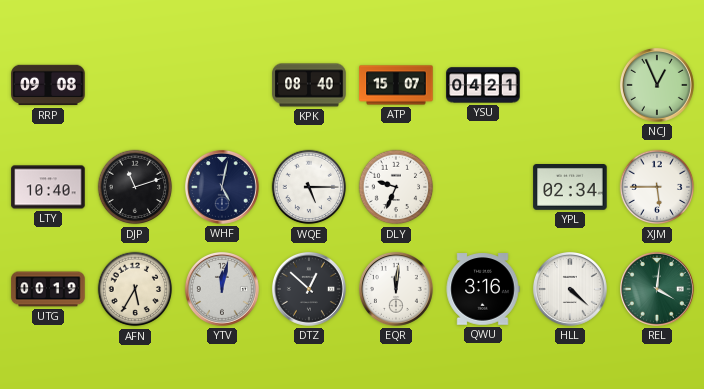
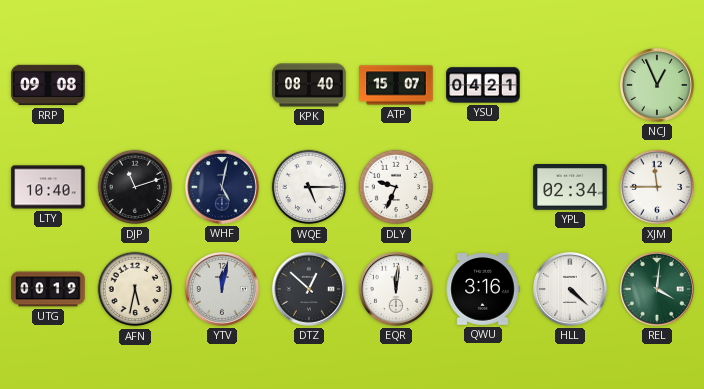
XJM: 5:45 -> 11:45 (657, 187)
AFN: 5:35 -> 5:32 (135, 289)
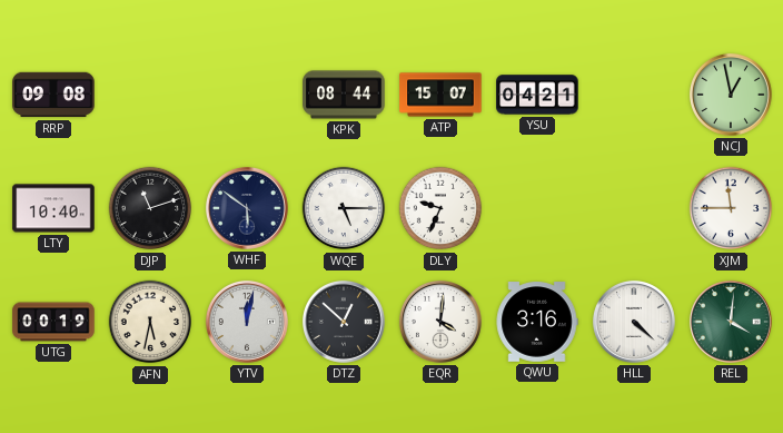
KPK: 08:40 -> 08:44 (344, 95)
NCJ: 12:56 -> 12:58 (731, 95)
WHF: 5:02 -> 5:51 (247, 208)
YPL: 02:34 -> none (570, 188)
EQR: 12:01 -> 4:01 (440, 322)
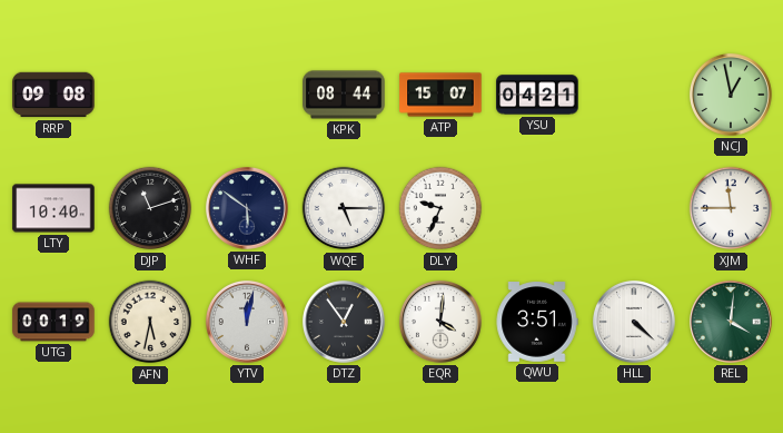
DTZ: 12:52 -> 12:54 (344, 322)
QWU: 3:16 -> 3:51 (537, 322)
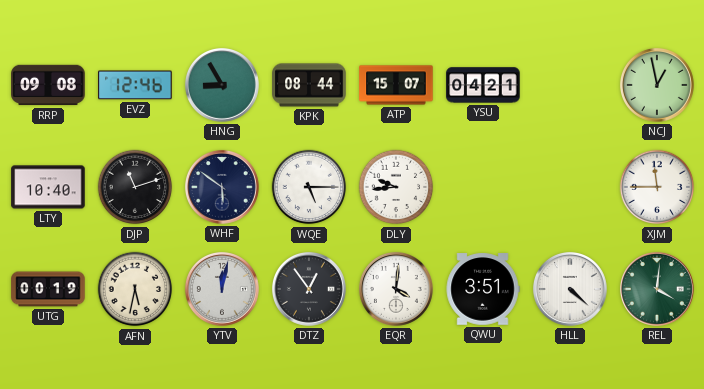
EVZ: none -> 12:46 (135, 85)
HNG: none -> 8:55 (222, 85)
DLY: 9:34 -> 9:44 (396, 187)
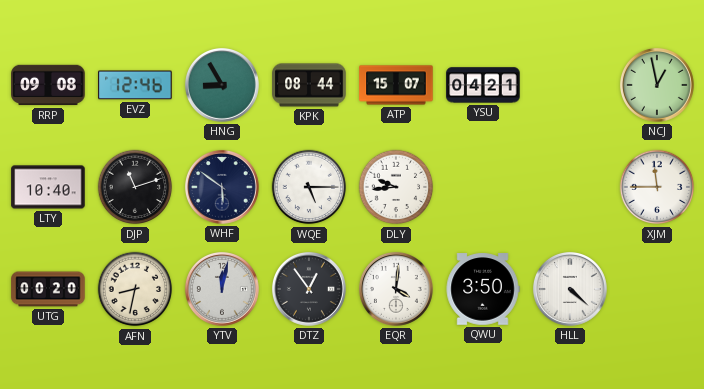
UTG: 00:19 -> 00:20 (48, 289)
AFN: 5:32 -> 8:32 (135, 289)
QWU: 3:51 -> 3:50 (483, 289)
REL: 4:01 -> none (657, 289)
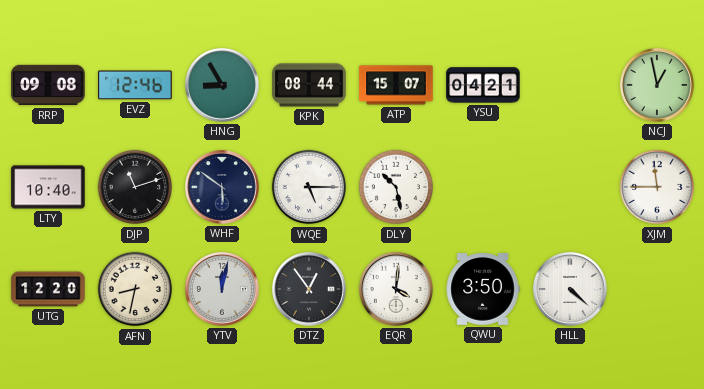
DLY: 9:44 -> 10:28 (396, 187)
UTG: 00:20 -> 12:20 (48, 289)
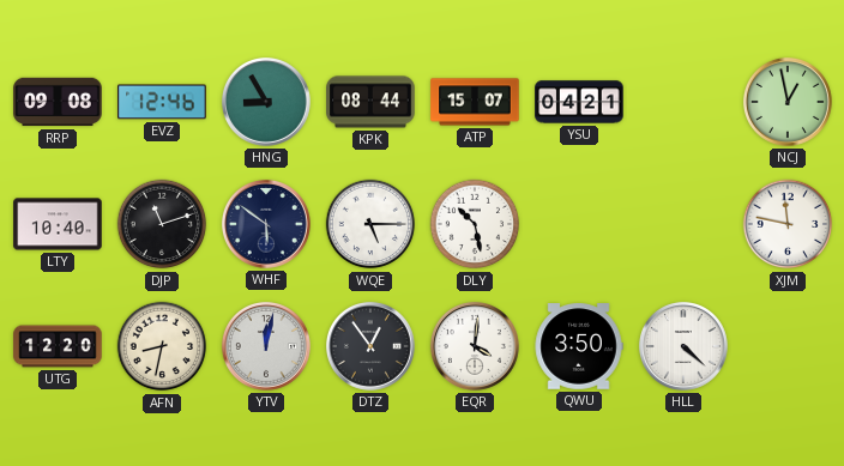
XJM: 11:45 -> 11:47 (788, 224)
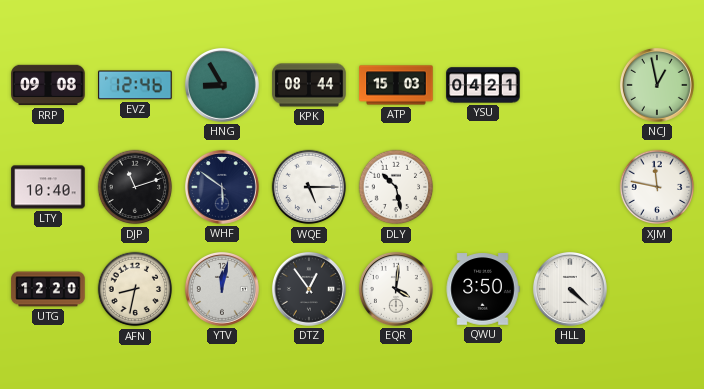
ATP: 15:07 -> 15:03 (396, 85)
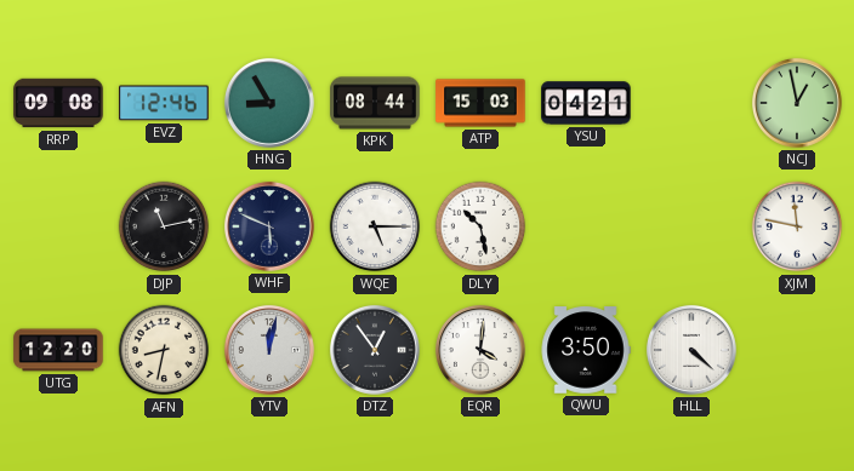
LTY: 10:40 -> none (48, 187)
DJP: 11:12 -> 11:13 (164, 226)
WHF: 5:51 -> 5:49 (269, 226)
